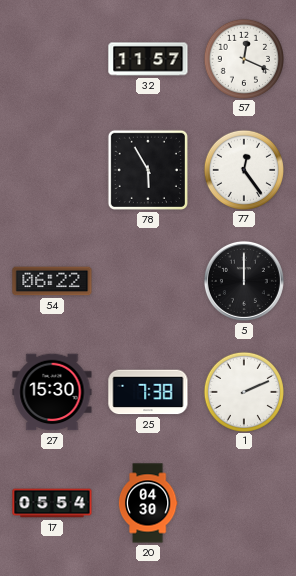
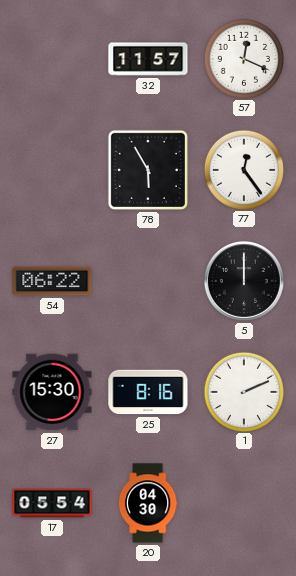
25: 7:38 -> 8:16 (148, 392)
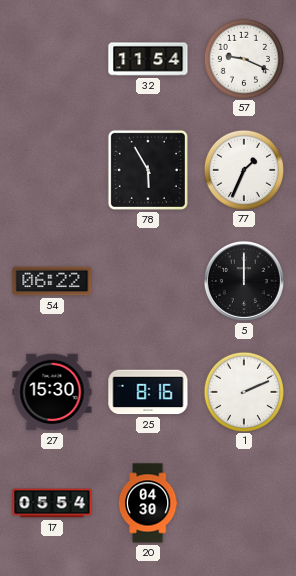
32: 11:57 -> 11:54 (148, 59)
57: 12:19 -> 9:19 (243, 58)
77: 12:24 -> 1:34 (243, 169)
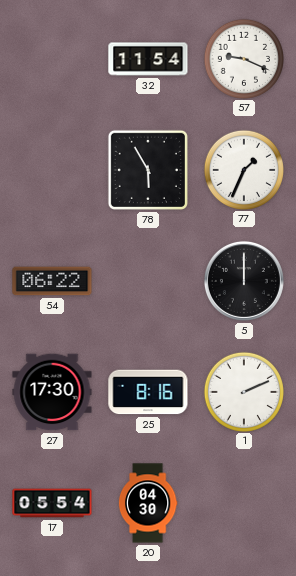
27: 15:30 -> 17:30 (52, 392)
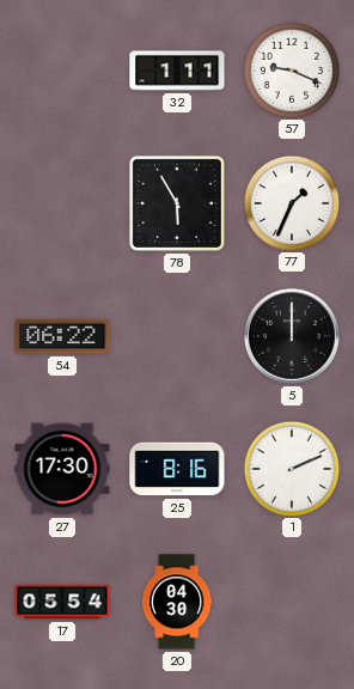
32: 11:54 -> 1:11 (177, 71)
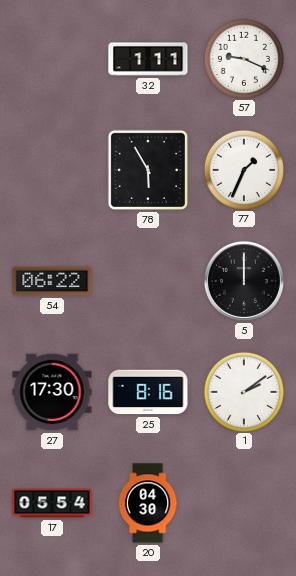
1: 2:11 -> 2:09 (243, 391)
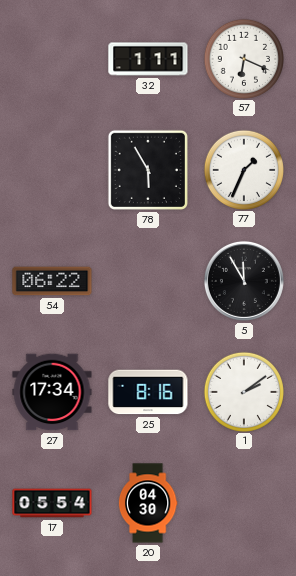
57: 9:19 -> 6:19 (243, 58)
5: 12:00 -> 11:55 (244, 281)
27: 17:30 -> 17:34 (52, 392)
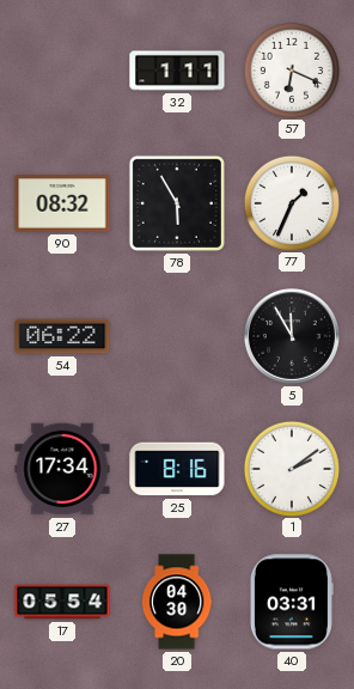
90: none -> 08:32 (62, 203)
40: none -> 03:31 (292, 602)
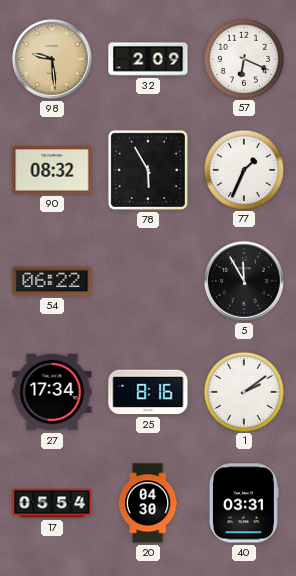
98: none -> 9:29 (52, 59)
32: 1:11 -> 2:09 (148, 59)
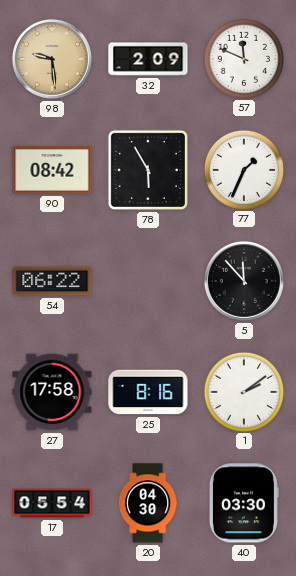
57: 6:19 -> 11:49 (243, 58)
90: 08:32 -> 08:42 (52, 170)
5: 11:55 -> 11:53 (244, 281)
27: 17:34 -> 17:58 (52, 392)
40: 03:31 -> 03:30 (244, 503)
